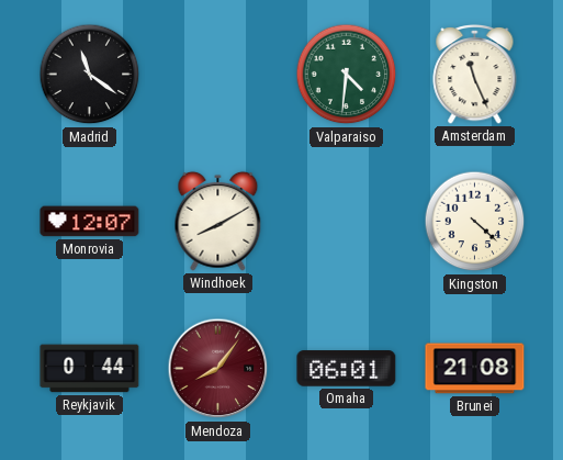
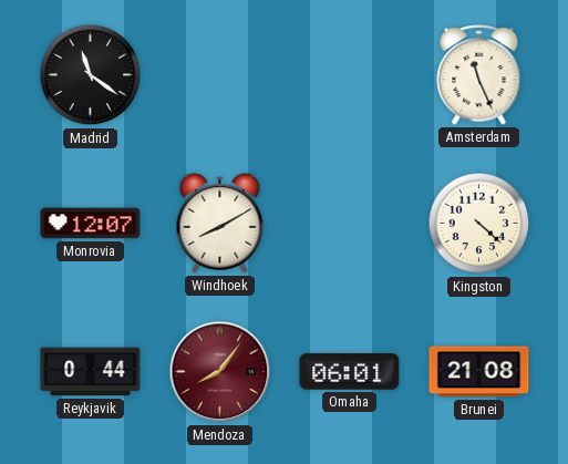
Valparaiso: 4:31 -> none (347, 75)
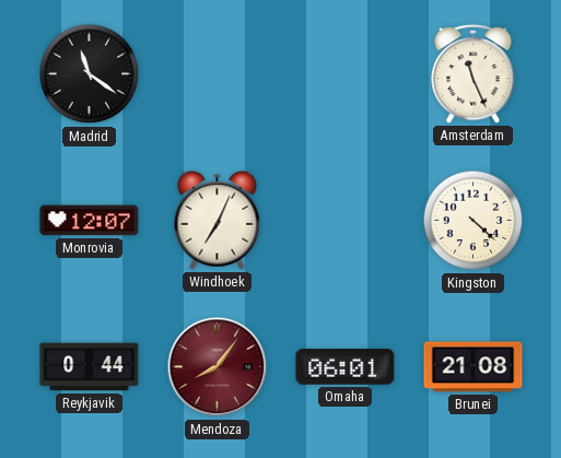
Windhoek: 8:10 -> 7:04 (218, 220)
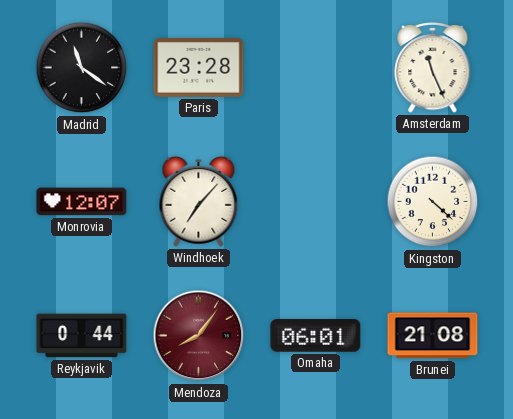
Paris: none -> 23:28 (199, 67)
Windhoek: 7:04 -> 7:07 (199, 201)
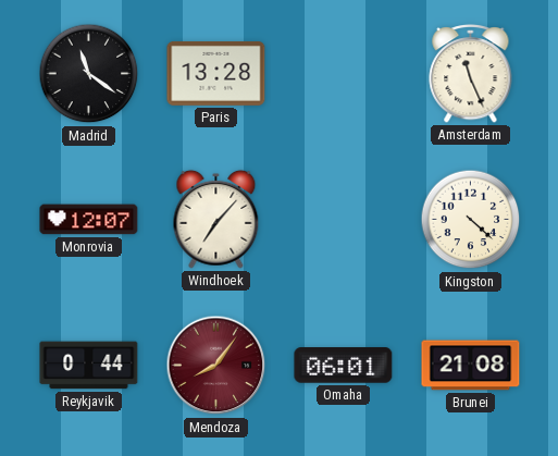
Paris: 23:28 -> 13:28 (216, 73)
